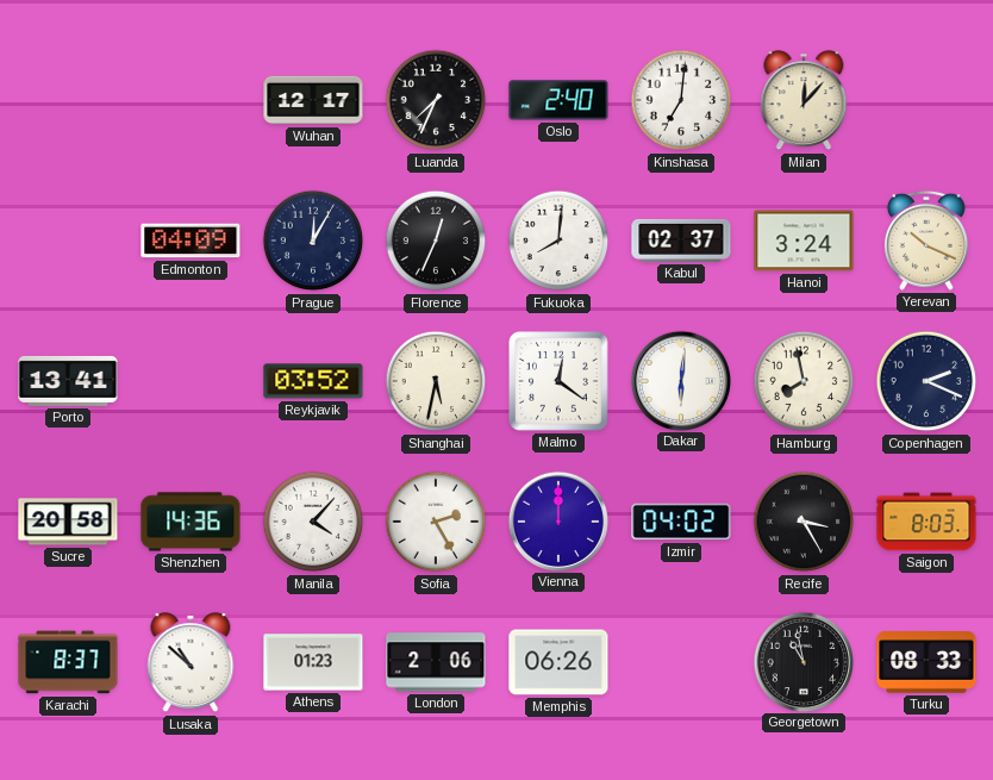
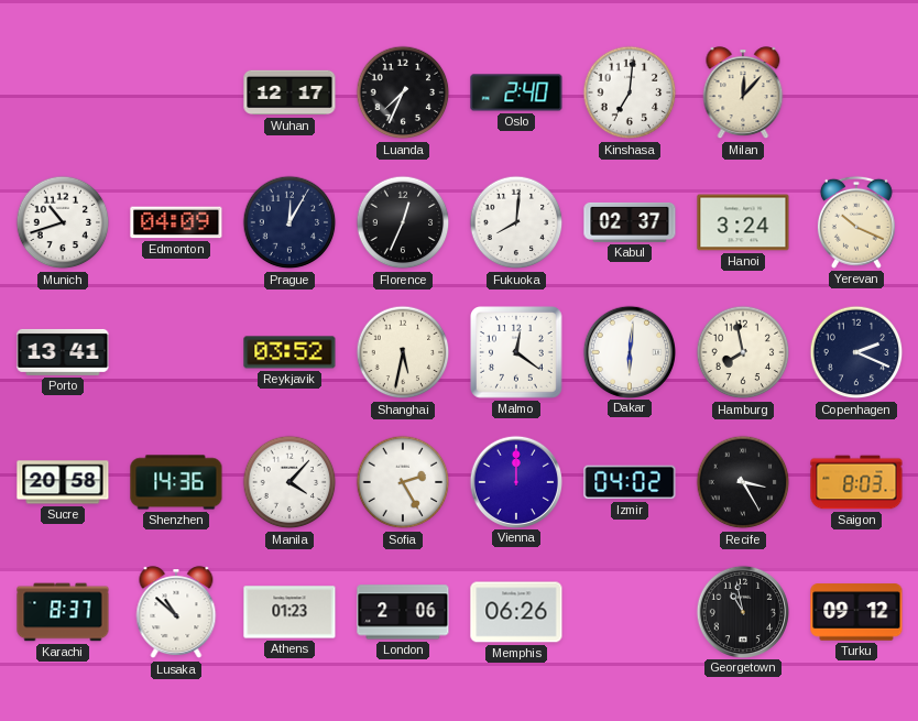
Munich: none -> 10:42 (63, 222)
Turku: 08:33 -> 09:12 (856, 612)
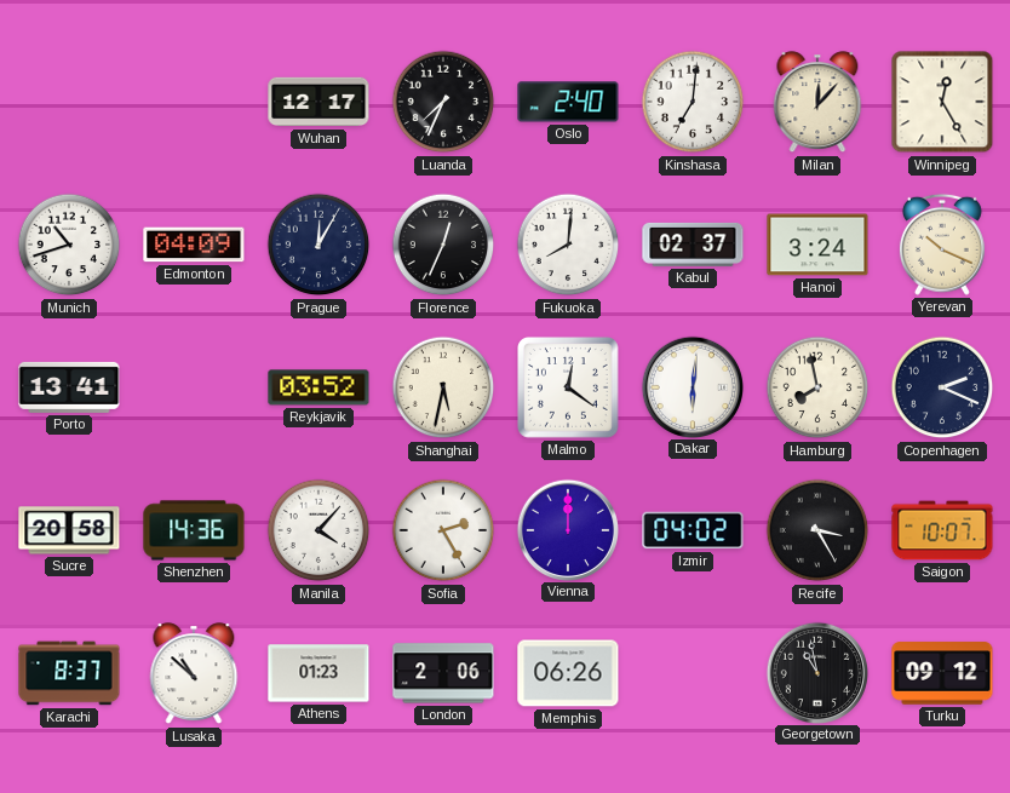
Winnipeg: none -> 12:25 (942, 102)
Saigon: 8:03 -> 10:07 (942, 530)
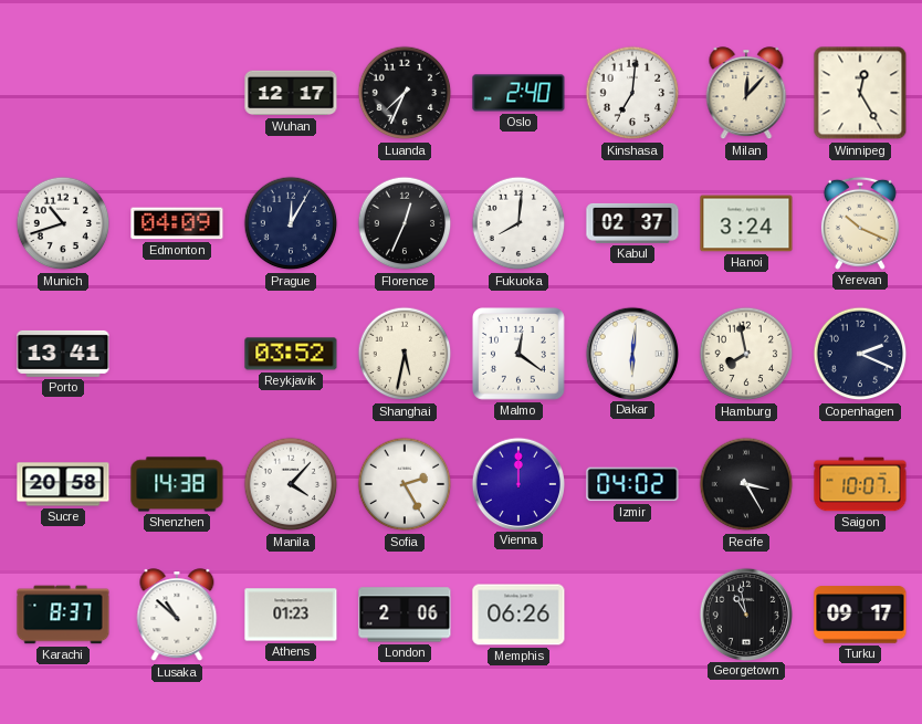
Shenzhen: 14:36 -> 14:38 (177, 484)
Turku: 09:12 -> 09:17 (860, 615)
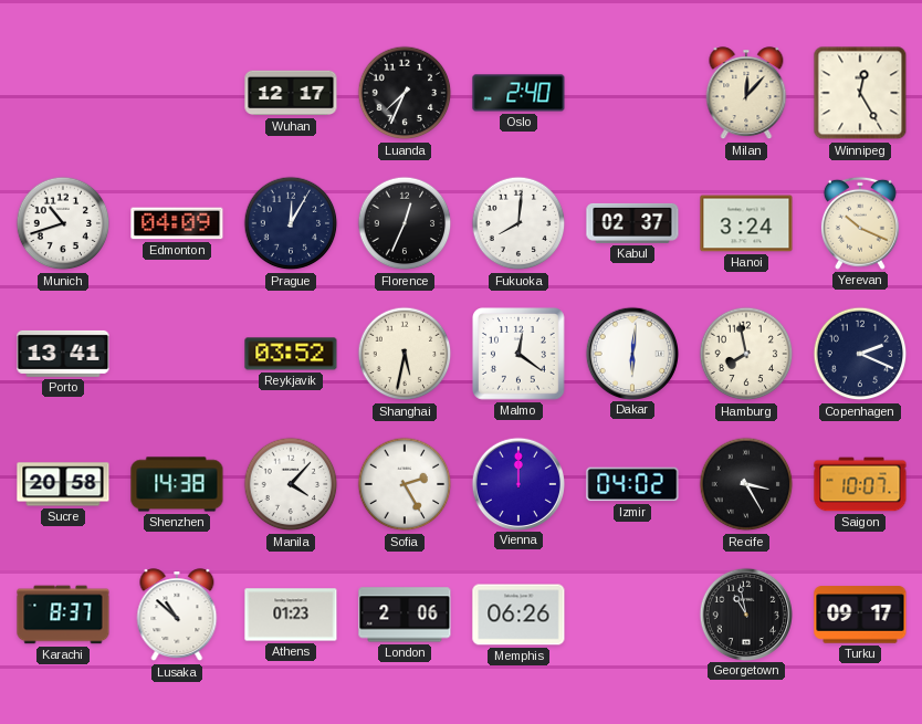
Kinshasa: 7:01 -> none (632, 93)
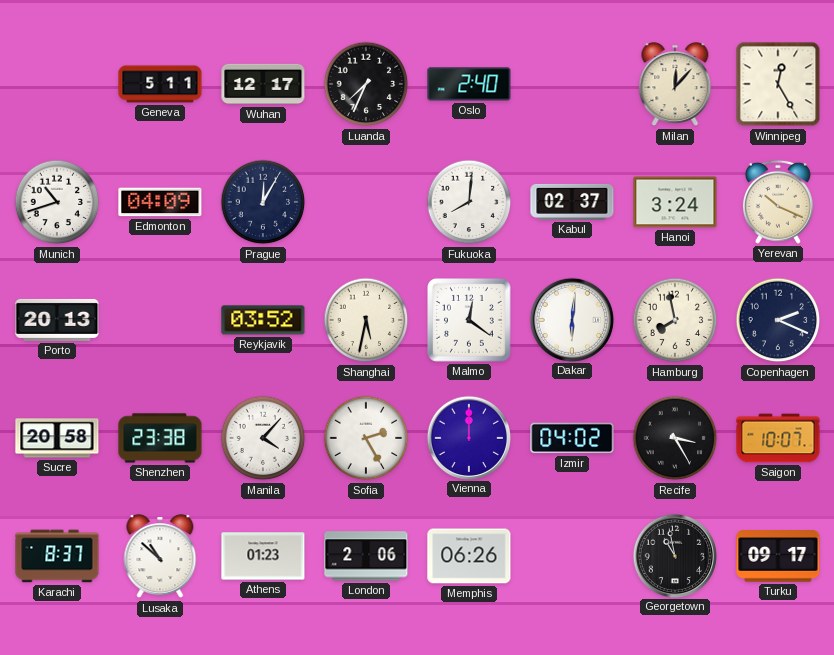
Geneva: none -> 5:11 (160, 84)
Florence: 12:34 -> none (405, 223)
Porto: 13:41 -> 20:13 (57, 320)
Shenzhen: 14:38 -> 23:38 (160, 438)
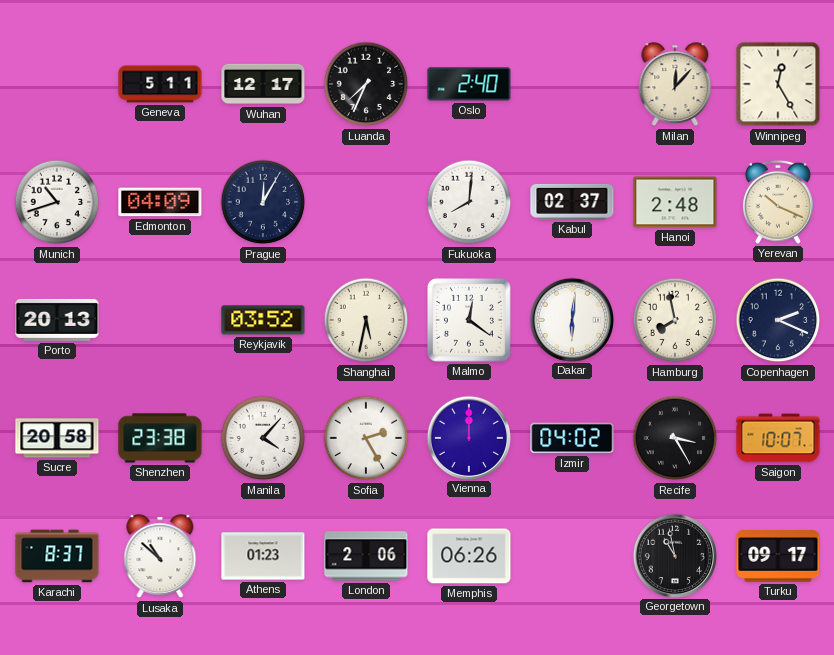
Hanoi: 3:24 -> 2:48 (675, 202)
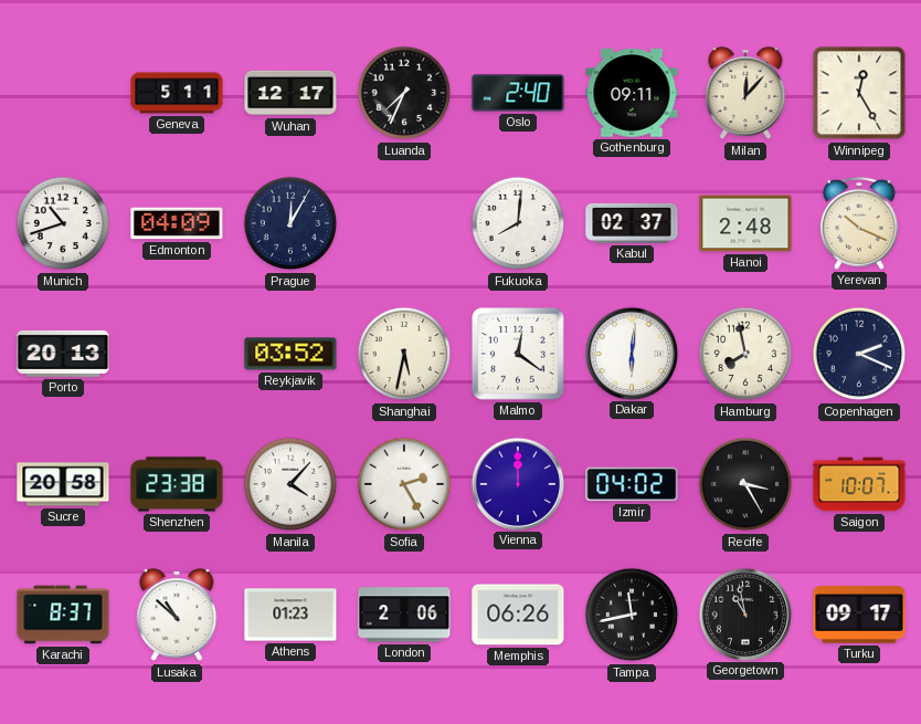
Gothenburg: none -> 09:11 (632, 93)
Tampa: none -> 11:43 (632, 615)
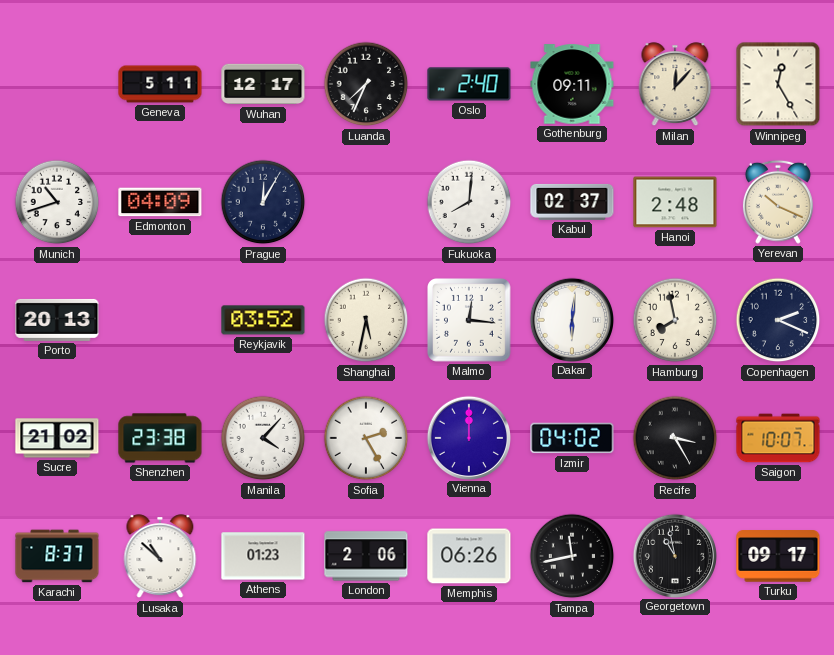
Malmo: 12:21 -> 12:16 (470, 321)
Sucre: 20:58 -> 21:02 (57, 438)
